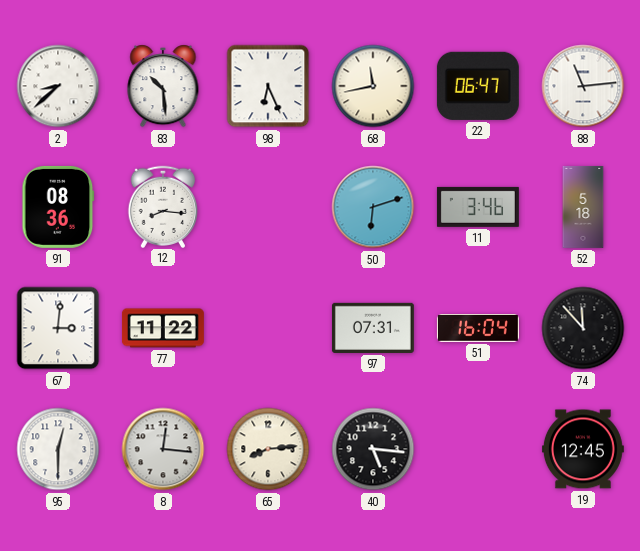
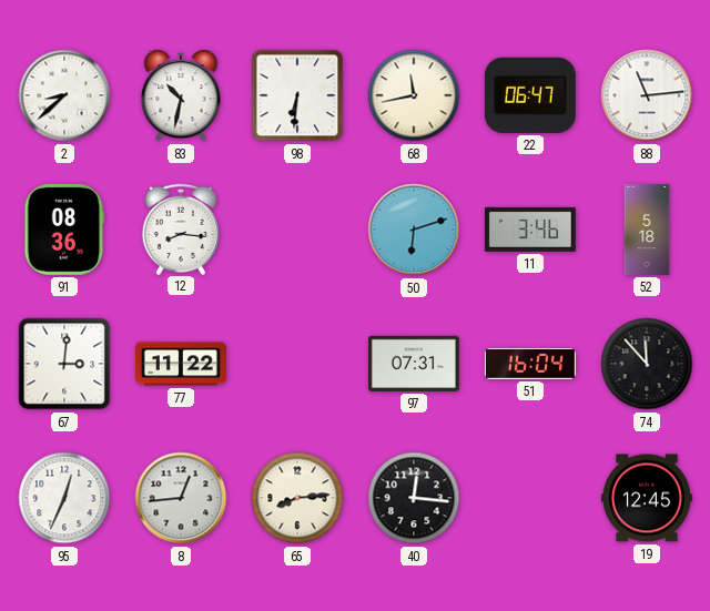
83: 10:29 -> 10:32 (181, 95)
98: 6:26 -> 6:31 (297, 95)
95: 12:30 -> 12:34 (64, 498)
8: 12:16 -> 12:44 (181, 498)
40: 5:16 -> 12:16 (414, 498)
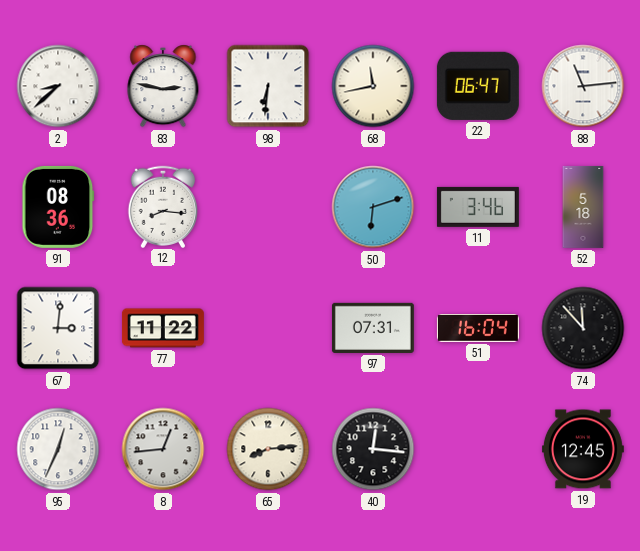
83: 10:32 -> 2:47 (163, 86)
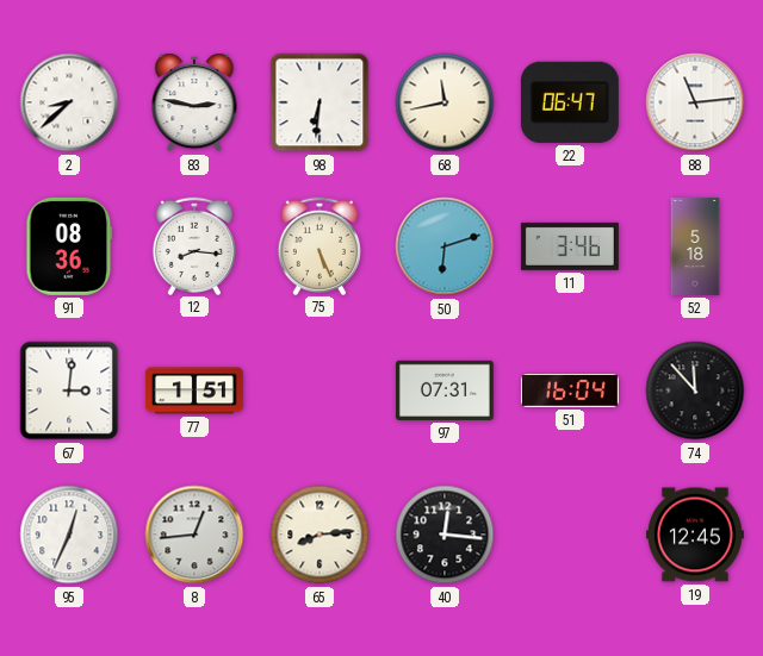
75: none -> 5:26 (318, 245)
77: 11:22 -> 1:51 (194, 391)
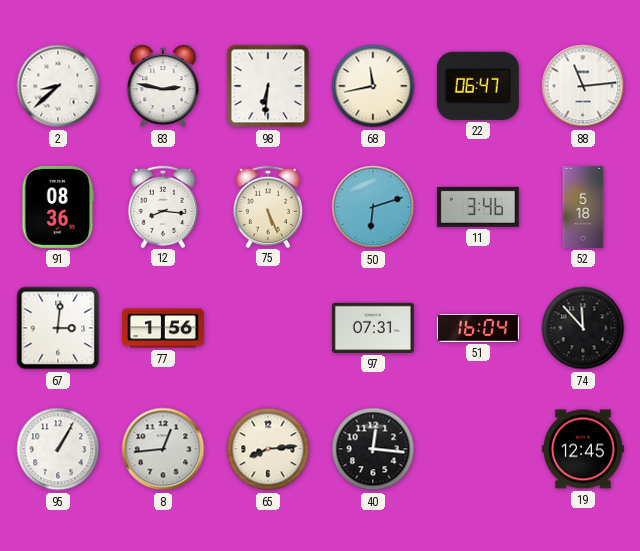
77: 1:51 -> 1:56 (163, 328)
95: 12:34 -> 1:05 (58, 449)
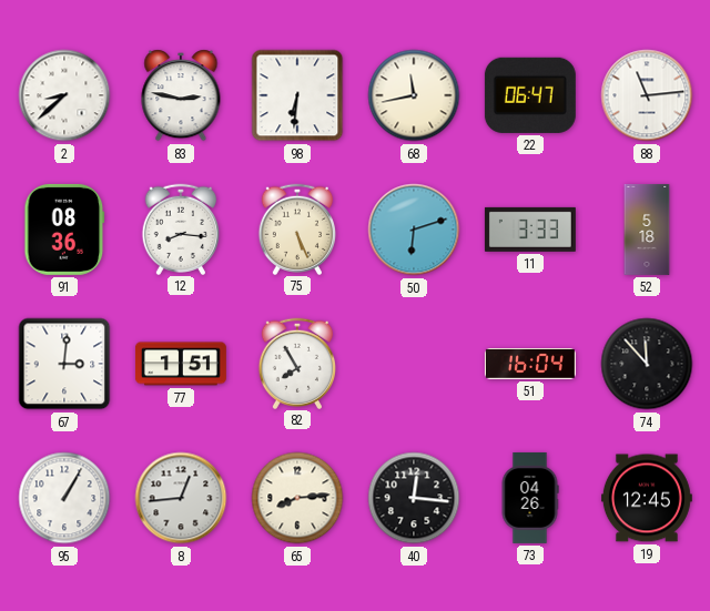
11: 3:46 -> 3:33 (530, 230)
77: 1:56 -> 1:51 (181, 364)
82: none -> 7:55 (296, 363)
97: 07:31 -> none (373, 328)
73: none -> 04:26 (530, 498)
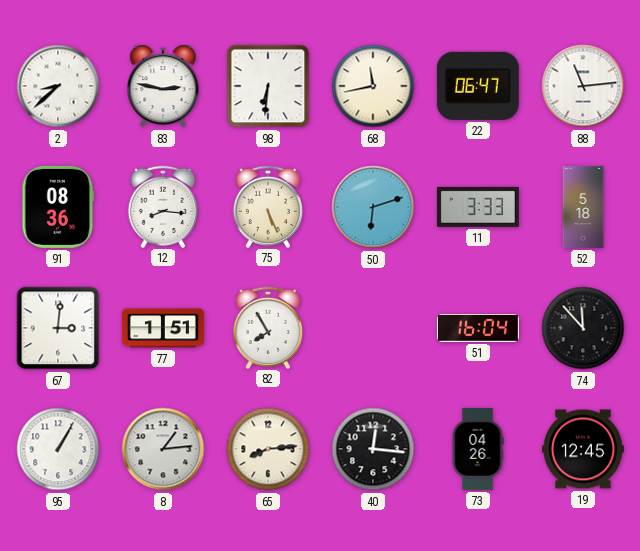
8: 12:44 -> 1:14 (163, 449)
